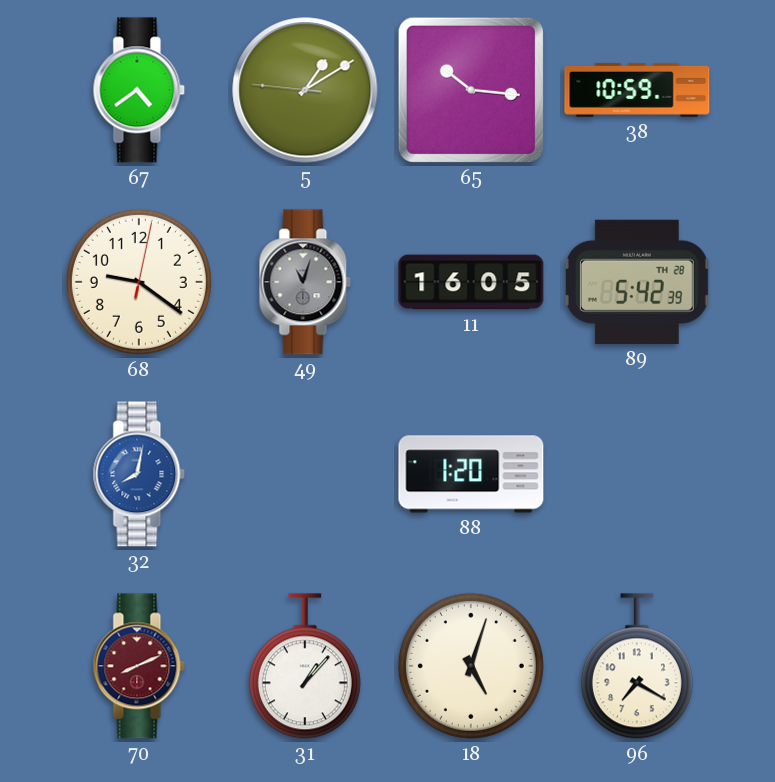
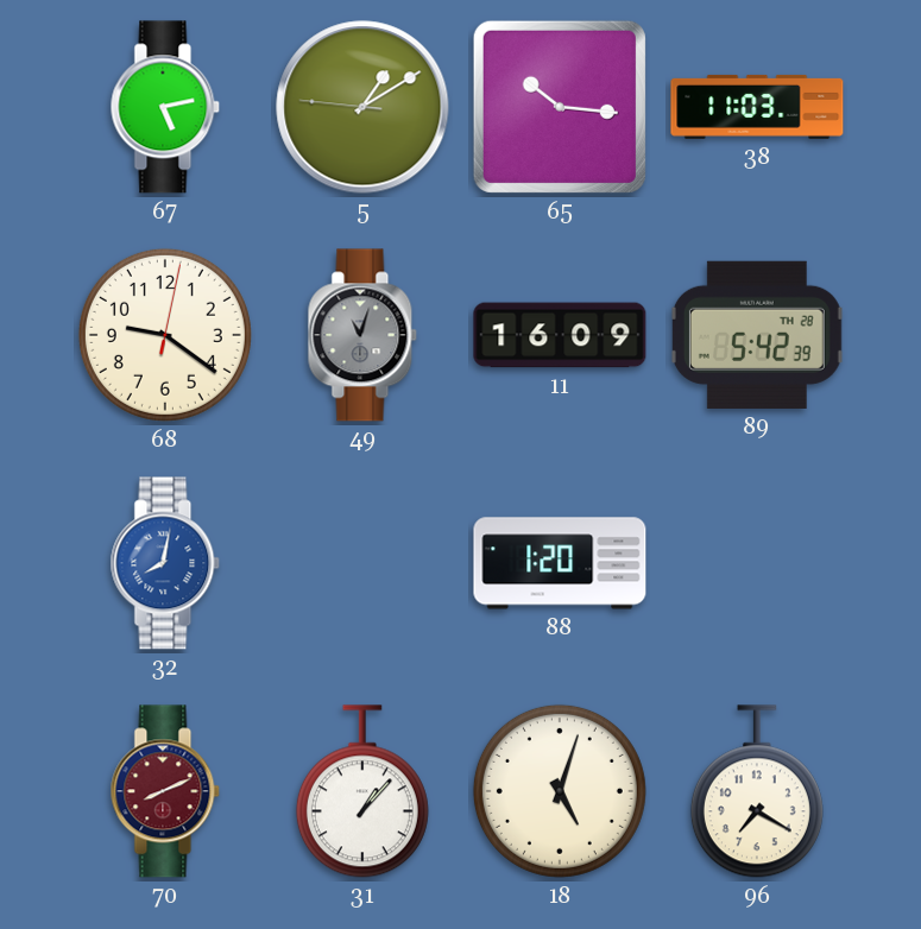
67: 4:39 -> 5:13 (165, 107)
38: 10:59 -> 11:03 (757, 107)
11: 16:05 -> 16:09 (560, 335)
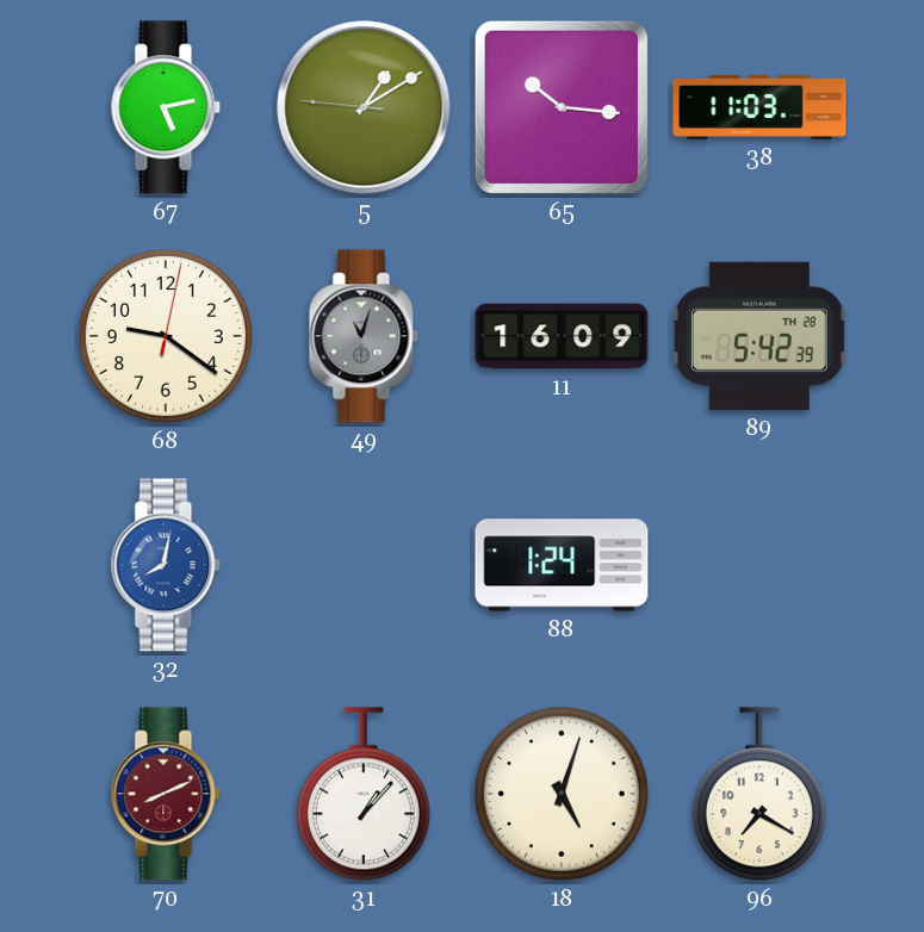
88: 1:20 -> 1:24 (562, 565)
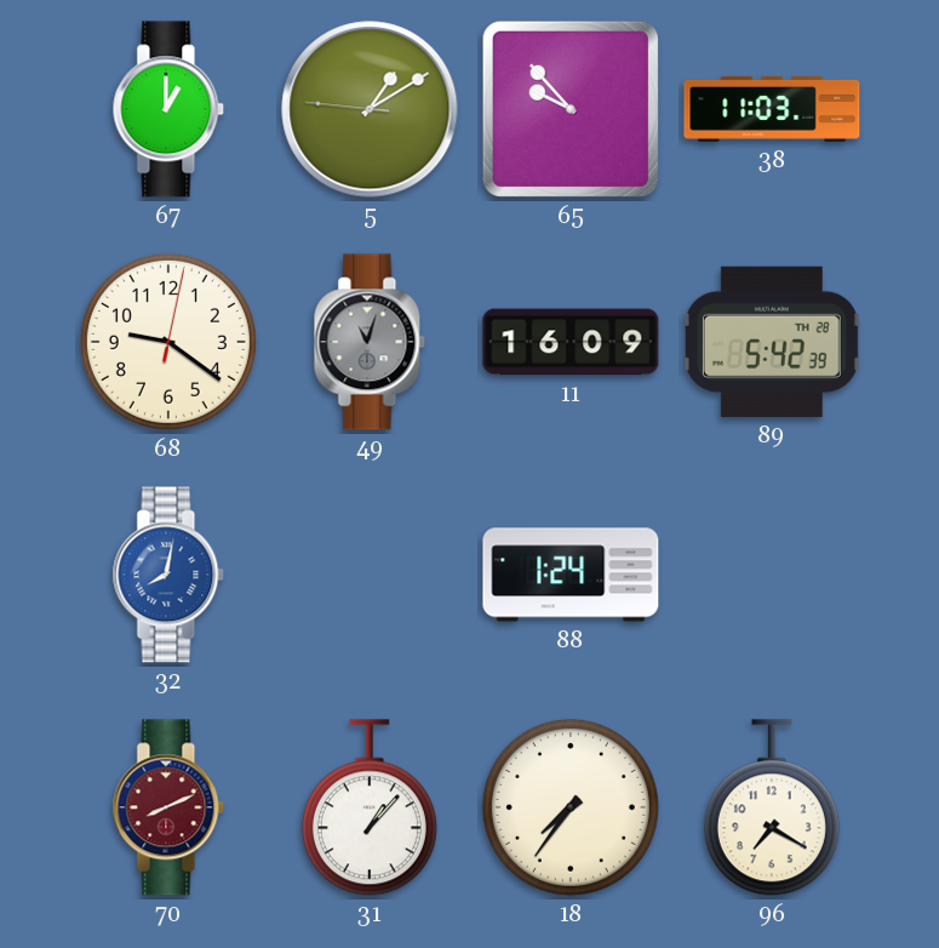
67: 5:13 -> 1:00 (168, 109)
65: 10:16 -> 9:53 (571, 109)
18: 5:03 -> 7:36 (571, 807)
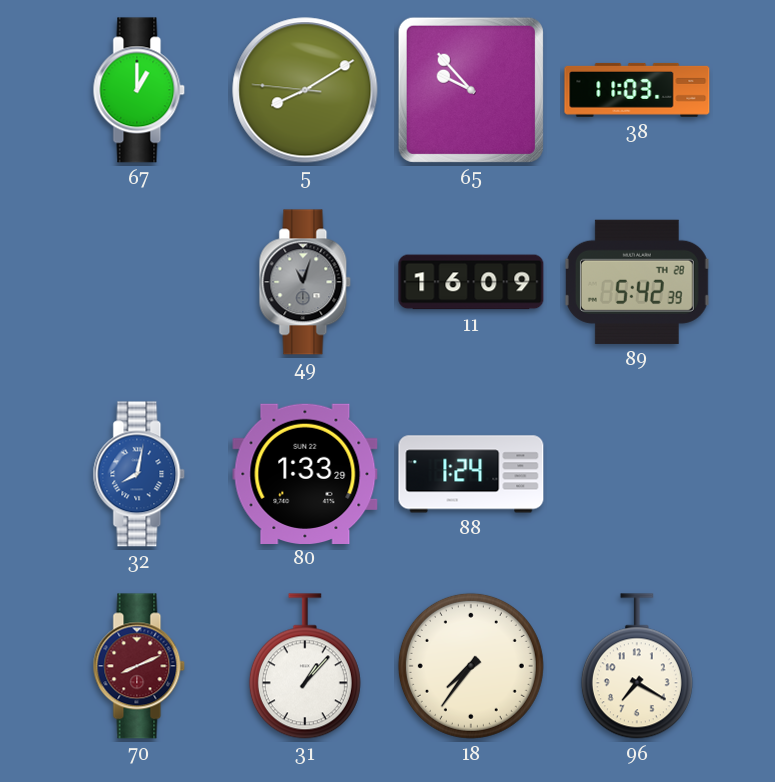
5: 1:09 -> 8:09 (305, 90)
68: 9:21 -> none (168, 342)
80: none -> 1:33 (305, 473)
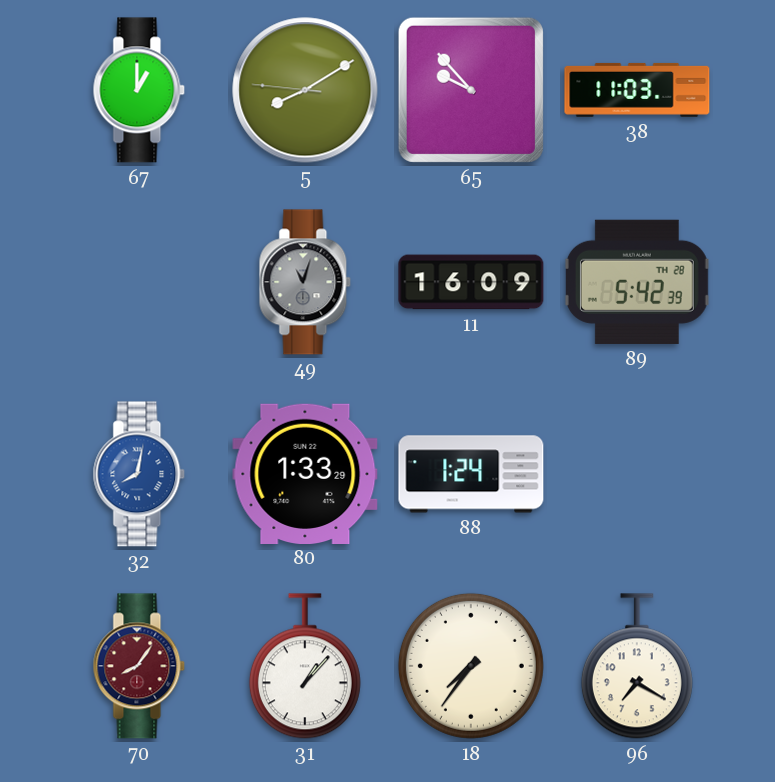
70: 8:11 -> 8:06 (139, 666)
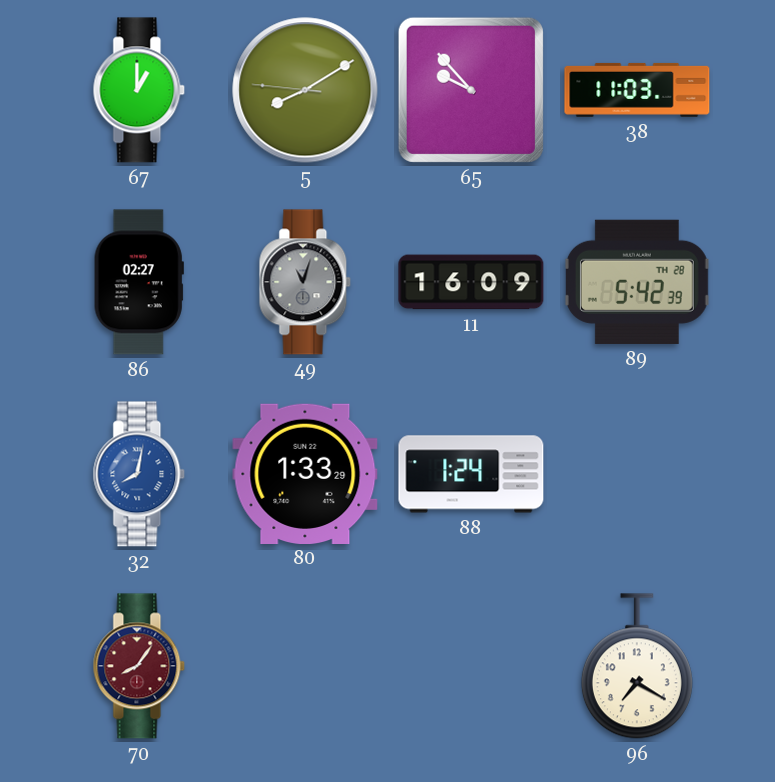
86: none -> 02:27 (139, 282)
31: 1:07 -> none (305, 666)
18: 7:36 -> none (471, 666)
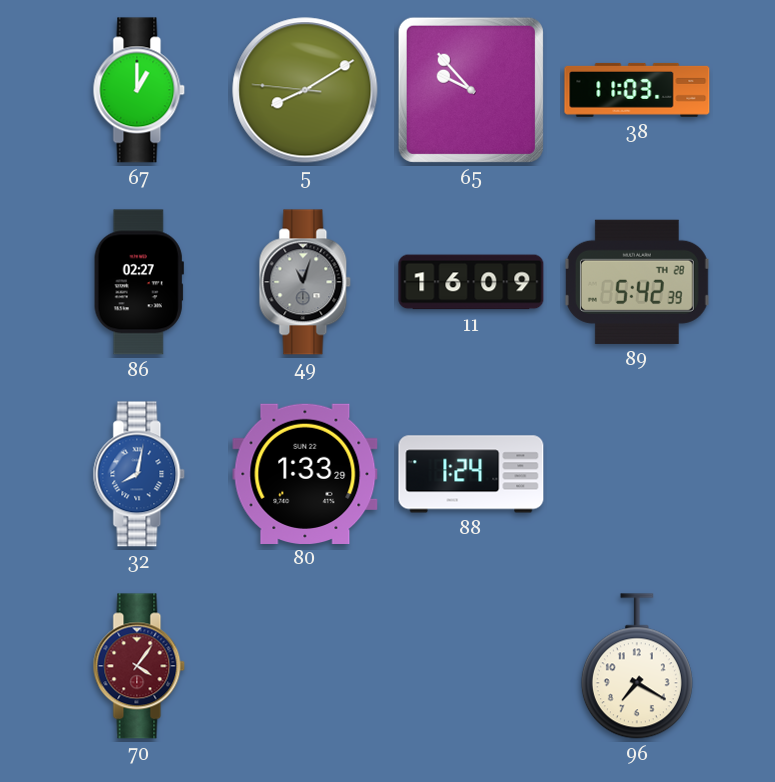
70: 8:06 -> 4:06 (139, 666)
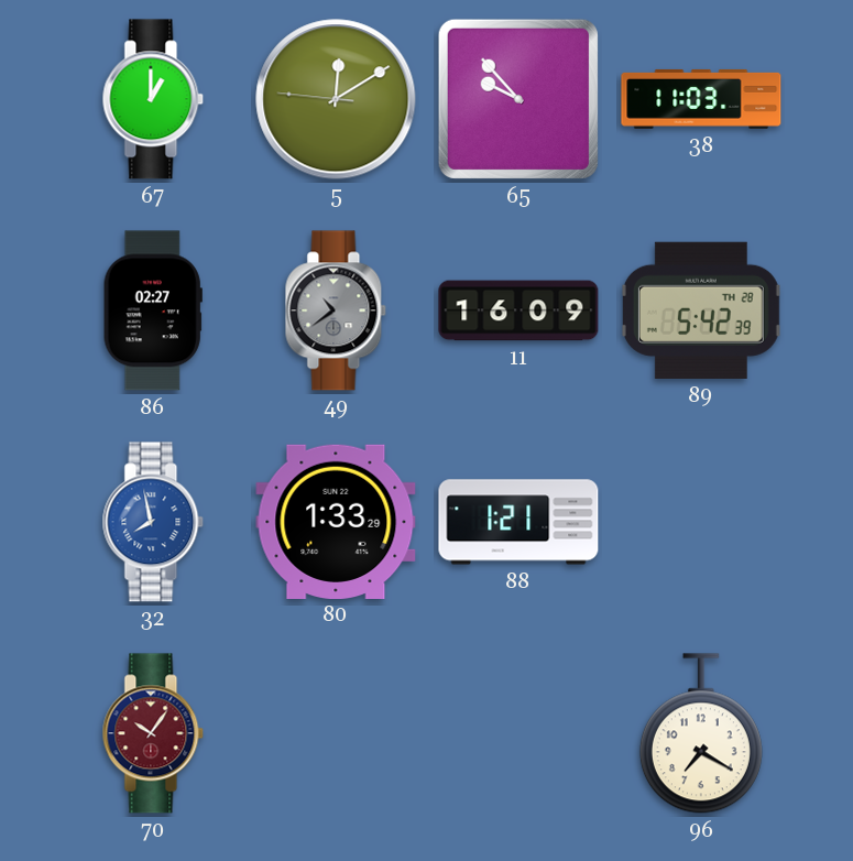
5: 8:09 -> 12:09 (336, 99)
49: 11:03 -> 10:39 (336, 310)
32: 8:02 -> 7:58 (153, 522)
88: 1:24 -> 1:21 (518, 522)
70: 4:06 -> 10:06 (153, 733)
